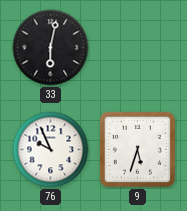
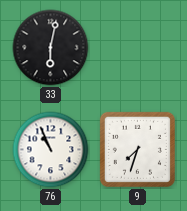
76: 9:56 -> 10:56 (51, 150)
9: 5:33 -> 7:33 (137, 149)
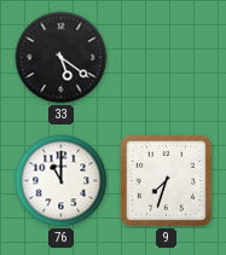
33: 6:02 -> 5:21 (62, 58)
76: 10:56 -> 11:00 (62, 181)
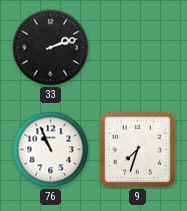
33: 5:21 -> 2:12 (51, 48)
76: 11:00 -> 10:56 (51, 150)
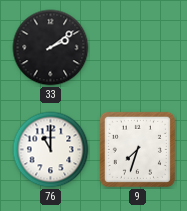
33: 2:12 -> 2:09 (51, 48)
76: 10:56 -> 11:00 (51, 150)
